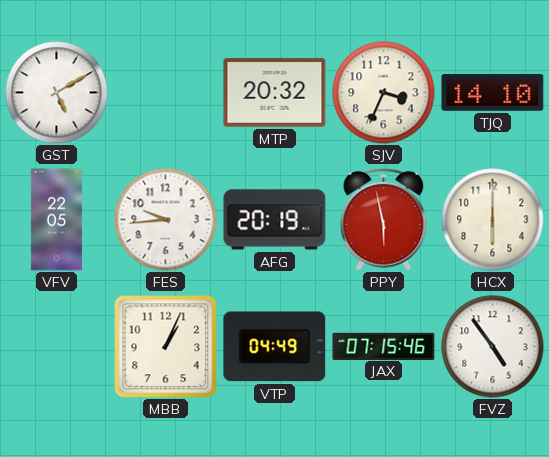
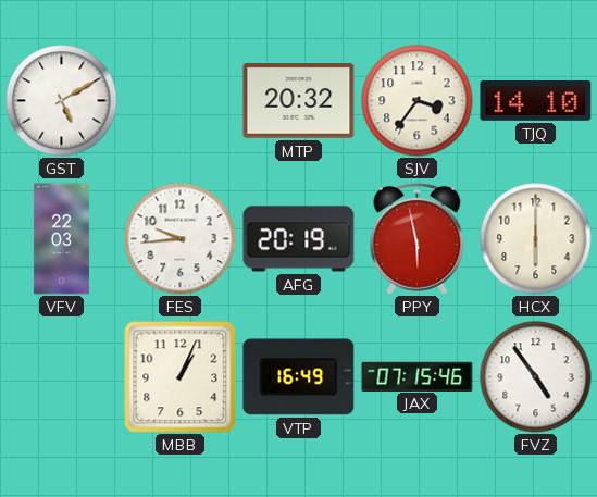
SJV: 3:34 -> 3:36 (418, 101)
VFV: 22:05 -> 22:03 (61, 239)
VTP: 04:49 -> 16:49 (299, 377)
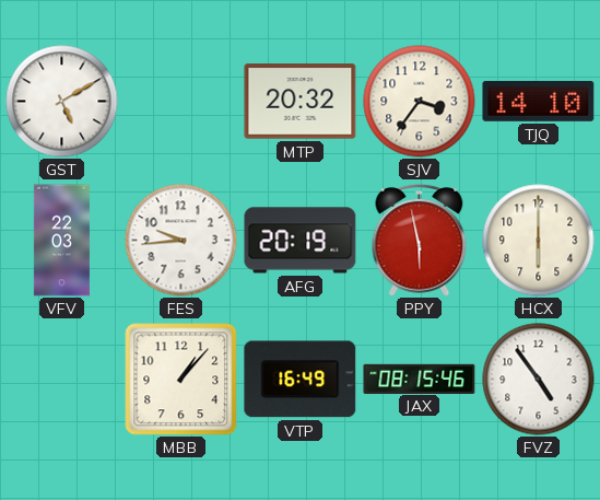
MBB: 1:04 -> 1:07 (181, 380)
JAX: 07:15 -> 08:15 (420, 379)
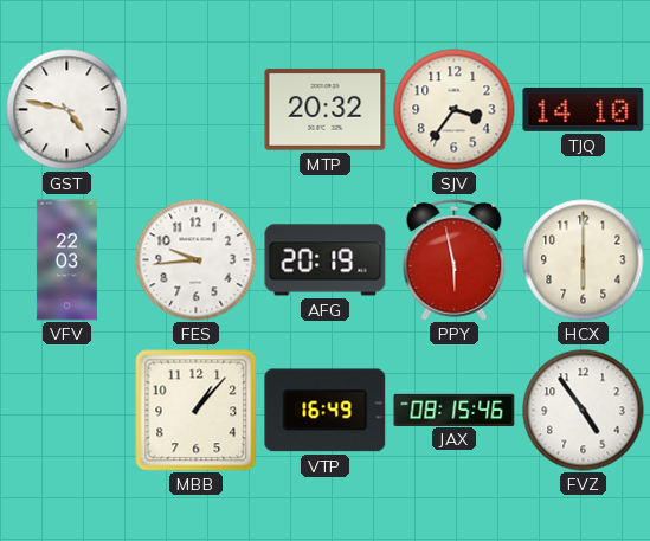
GST: 5:10 -> 4:47 (67, 110)
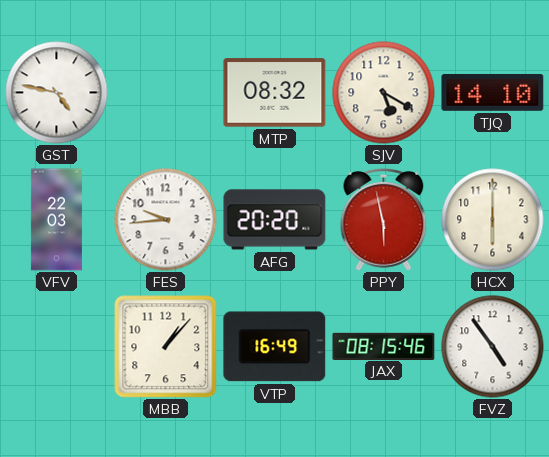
MTP: 20:32 -> 08:32 (275, 93)
SJV: 3:36 -> 5:20 (384, 93)
AFG: 20:19 -> 20:20 (275, 220)
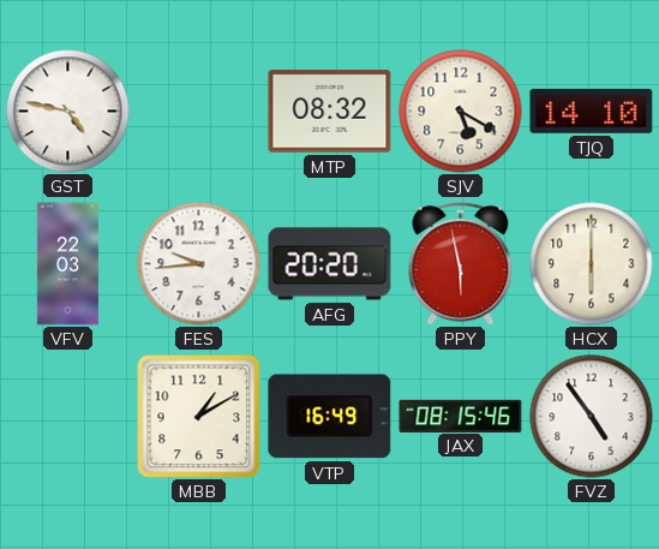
MBB: 1:07 -> 1:10 (199, 417)
